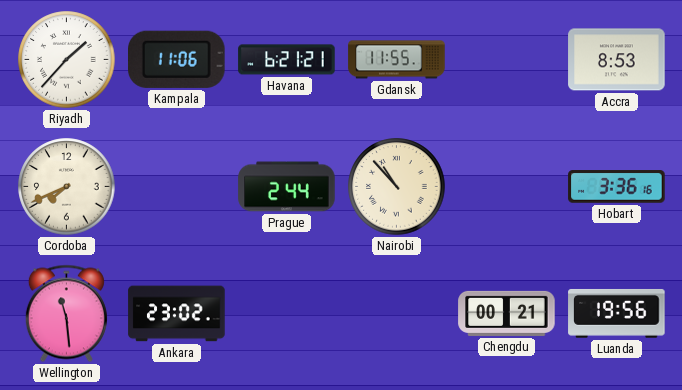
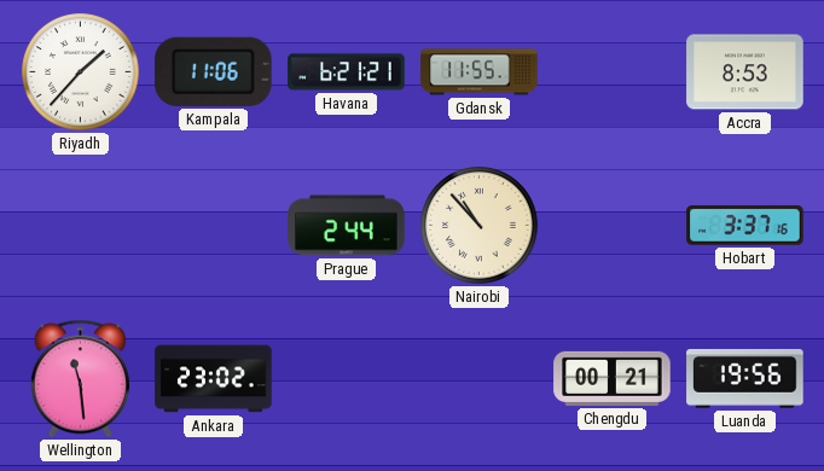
Cordoba: 7:41 -> none (67, 187)
Hobart: 3:36 -> 3:37 (745, 226)
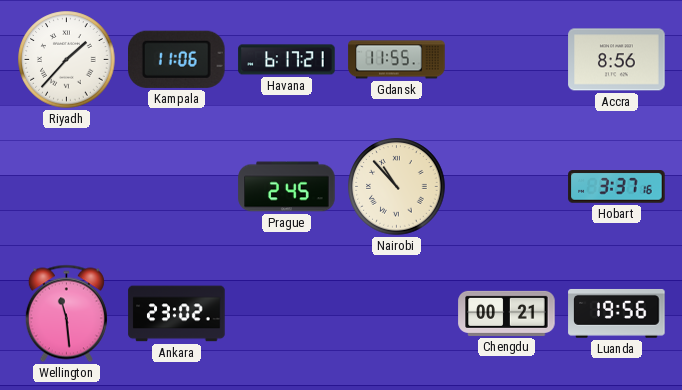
Havana: 6:21 -> 6:17 (287, 60)
Accra: 8:53 -> 8:56 (617, 60)
Prague: 2:44 -> 2:45 (287, 187)
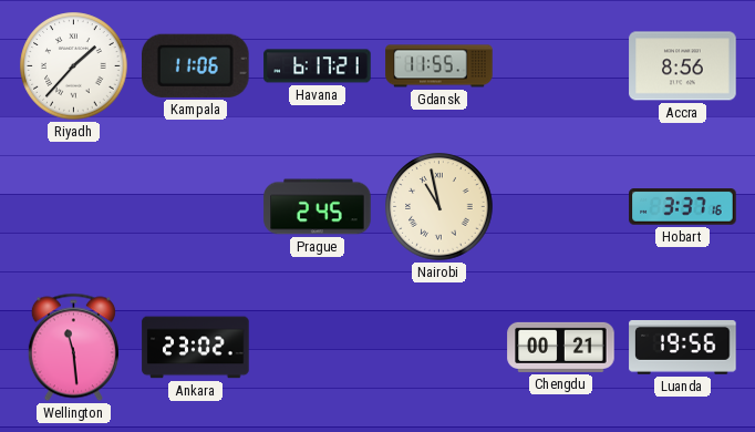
Nairobi: 10:53 -> 10:58 (439, 207)
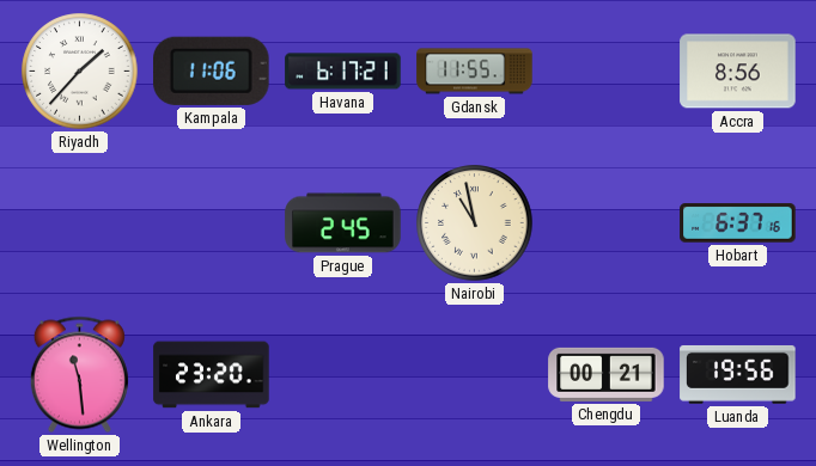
Hobart: 3:37 -> 6:37 (738, 223)
Ankara: 23:02 -> 23:20 (212, 375)
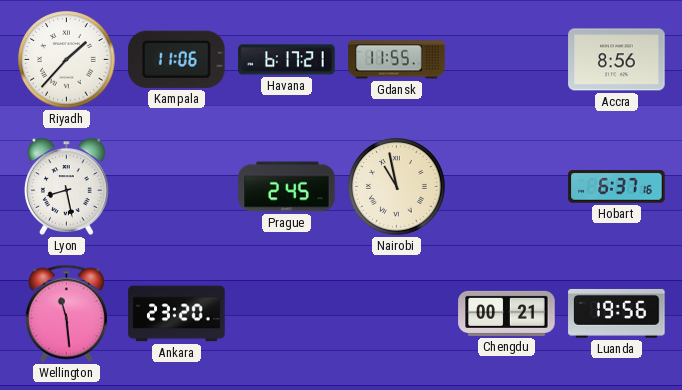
Lyon: none -> 8:28 (67, 186)
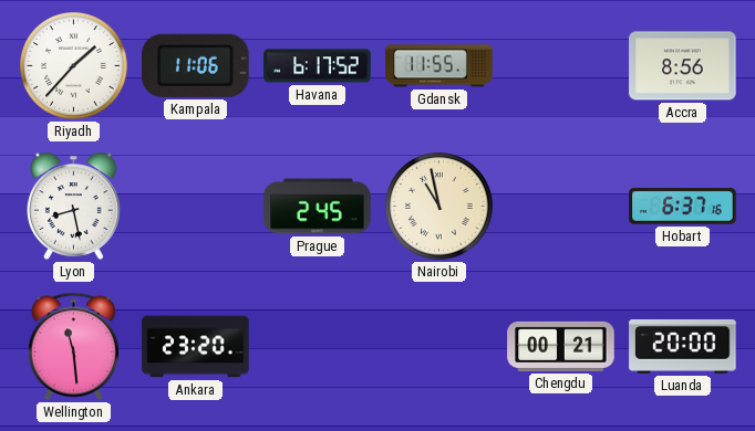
Havana: 6:17:21 -> 6:17:52 (318, 66)
Luanda: 19:56 -> 20:00 (683, 346)
